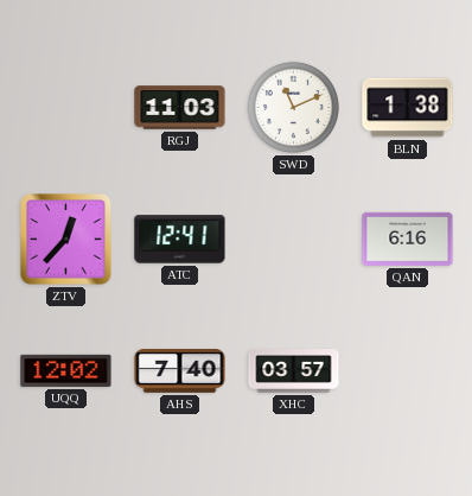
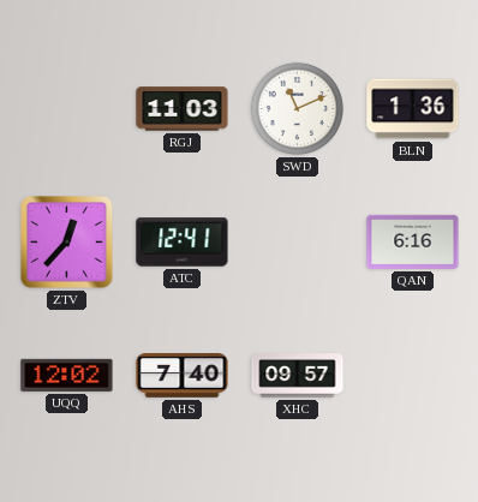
BLN: 1:38 -> 1:36 (413, 109)
XHC: 03:57 -> 09:57 (298, 376)
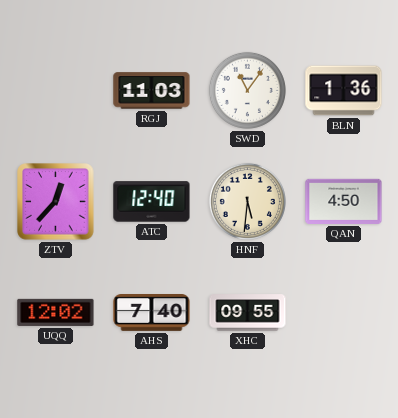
SWD: 11:11 -> 11:06 (247, 90)
ATC: 12:41 -> 12:40 (152, 202)
HNF: none -> 5:31 (247, 201)
QAN: 6:16 -> 4:50 (344, 201)
XHC: 09:57 -> 09:55 (248, 313)
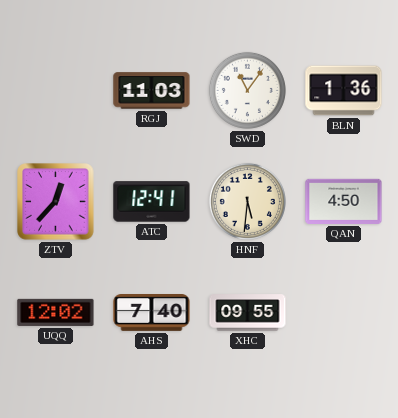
ATC: 12:40 -> 12:41 (152, 202)
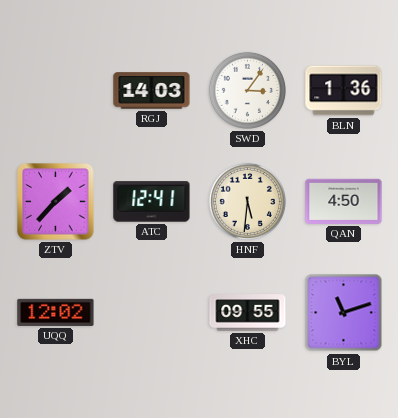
RGJ: 11:03 -> 14:03 (152, 91)
SWD: 11:06 -> 3:06 (247, 90)
ZTV: 12:37 -> 1:37 (56, 202)
AHS: 7:40 -> none (152, 313)
BYL: none -> 11:12 (344, 313)
